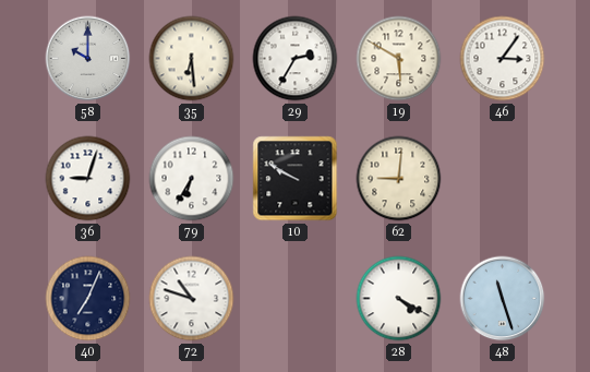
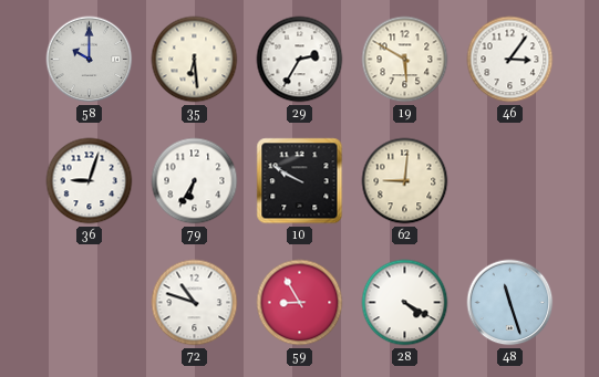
40: 7:04 -> none (88, 299)
59: none -> 8:55 (300, 303)
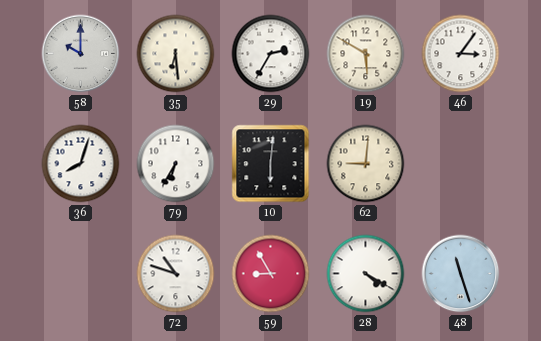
36: 9:03 -> 8:03 (81, 164)
10: 9:50 -> 6:01 (271, 164)
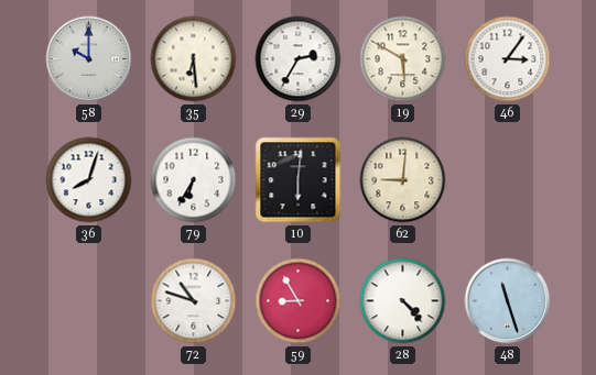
28: 4:20 -> 4:23 (403, 301)
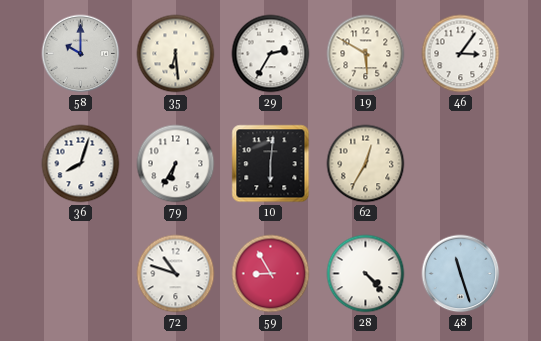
62: 9:01 -> 12:35 (366, 164)
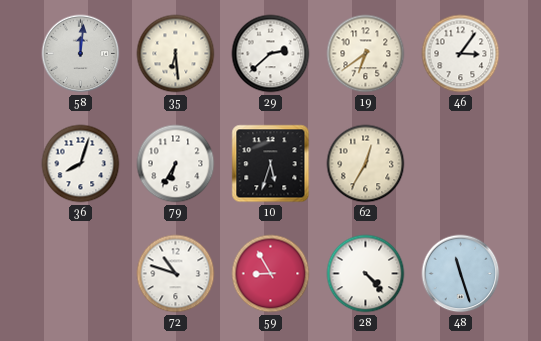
58: 10:00 -> 12:01 (81, 54)
29: 2:35 -> 2:38 (271, 54)
19: 5:50 -> 6:39 (366, 54)
10: 6:01 -> 5:33 (271, 164)
